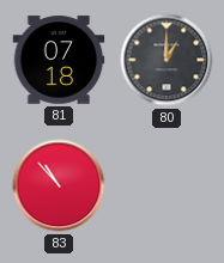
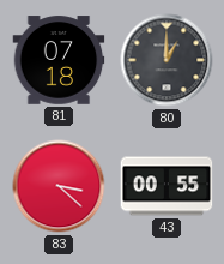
83: 10:53 -> 3:22 (59, 186)
43: none -> 00:55 (167, 186)
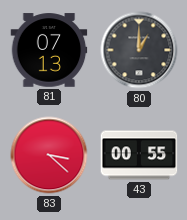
81: 07:18 -> 07:13 (49, 50)
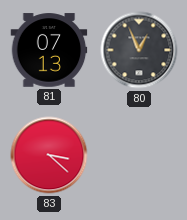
80: 1:00 -> 12:56 (139, 50)
43: 00:55 -> none (139, 155)
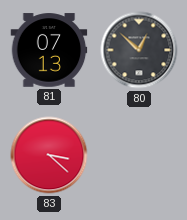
80: 12:56 -> 12:52 (139, 50)
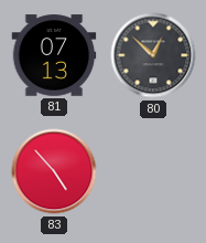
83: 3:22 -> 4:53 (54, 171)
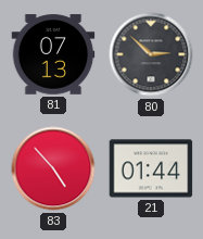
80: 12:52 -> 2:52 (151, 54)
21: none -> 01:44 (151, 168)
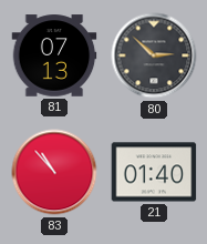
83: 4:53 -> 10:53 (54, 172)
21: 01:44 -> 01:40 (154, 172)
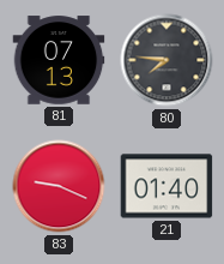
80: 2:52 -> 7:46 (167, 60)
83: 10:53 -> 9:19 (59, 186)
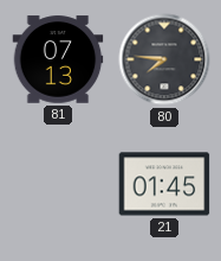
83: 9:19 -> none (59, 186)
21: 01:40 -> 01:45 (164, 184)
